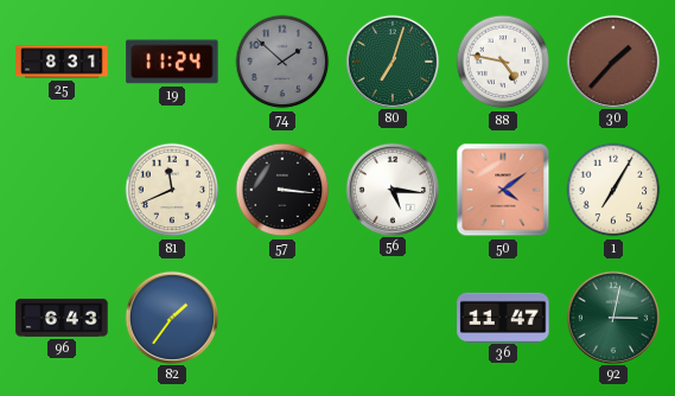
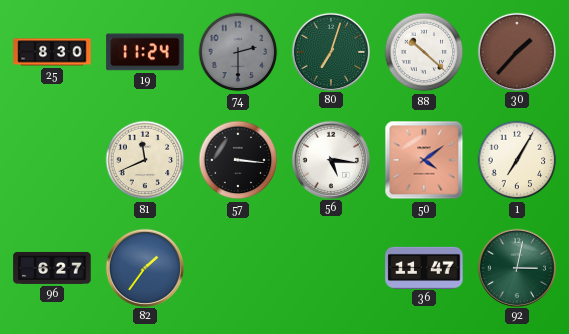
25: 8:31 -> 8:30 (52, 52)
74: 1:52 -> 2:30 (238, 52)
88: 4:47 -> 10:22 (424, 52)
96: 6:43 -> 6:27 (52, 268)
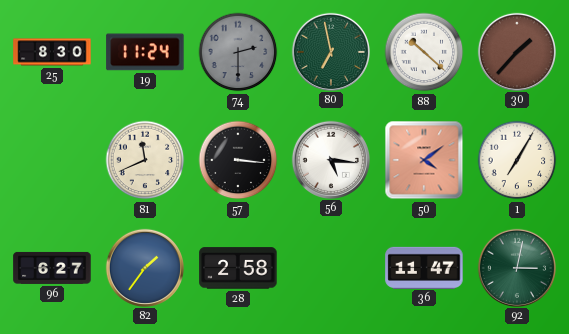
80: 7:03 -> 6:58 (330, 51)
28: none -> 2:58 (238, 268)
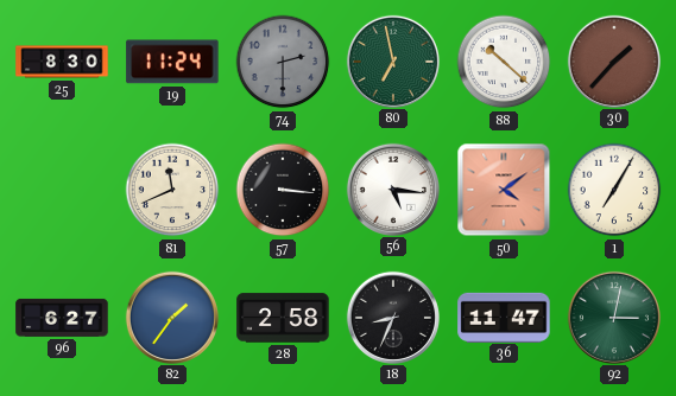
18: none -> 8:34 (392, 317)
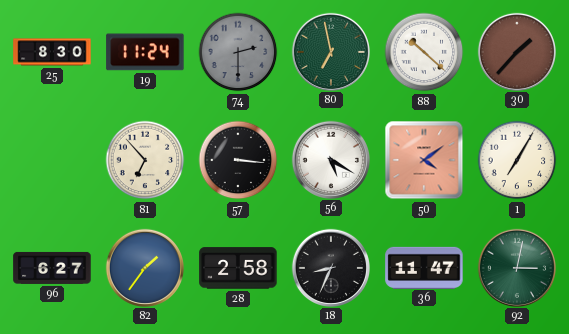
81: 11:41 -> 6:53 (145, 160)
56: 5:16 -> 5:20 (330, 159)
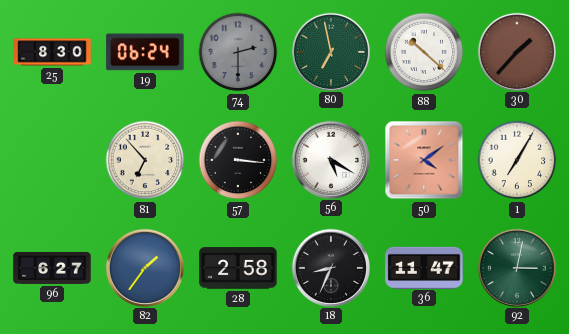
19: 11:24 -> 06:24 (145, 52)
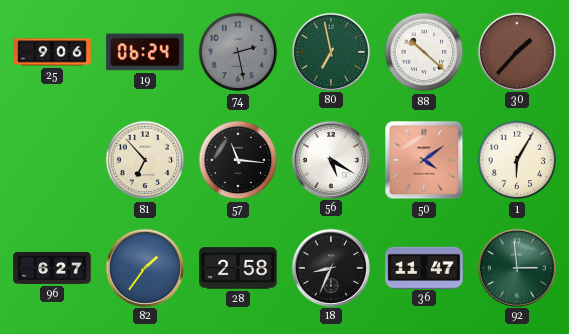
25: 8:30 -> 9:06 (52, 52)
74: 2:30 -> 2:28 (238, 52)
57: 3:16 -> 11:16 (238, 160)
1: 7:05 -> 6:05 (517, 160)
92: 3:02 -> 2:59 (516, 267)
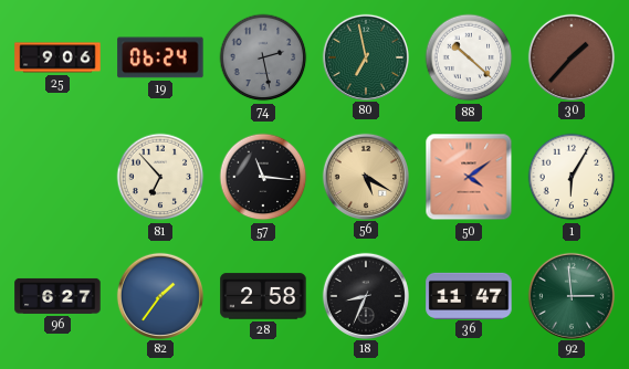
56 dial: white -> champagne (365, 176)
